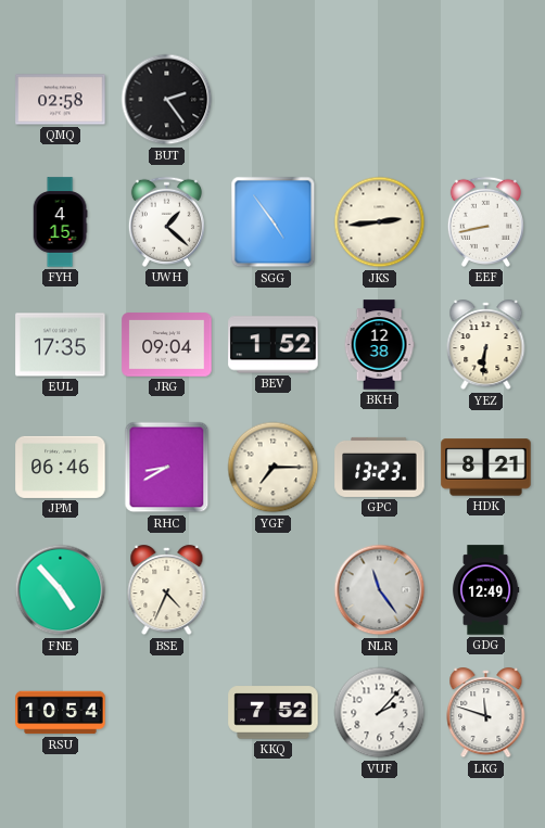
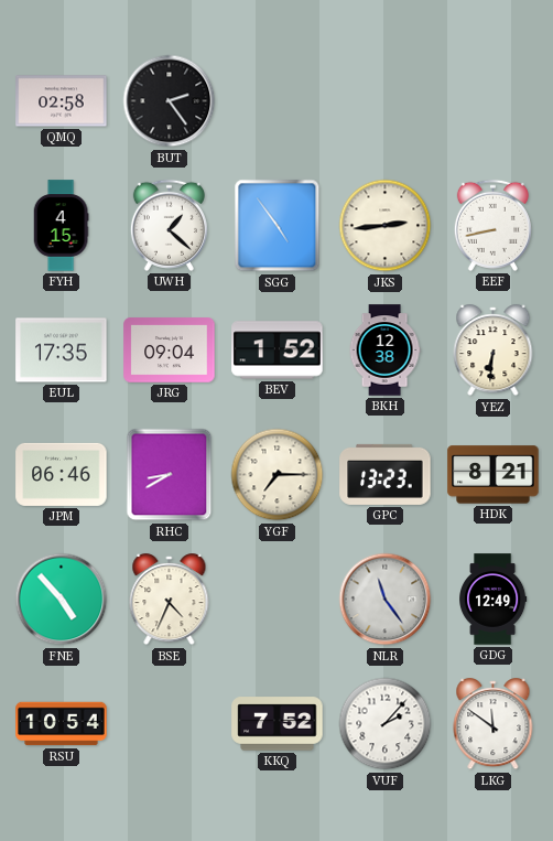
LKG: 11:48 -> 11:51 (494, 724)
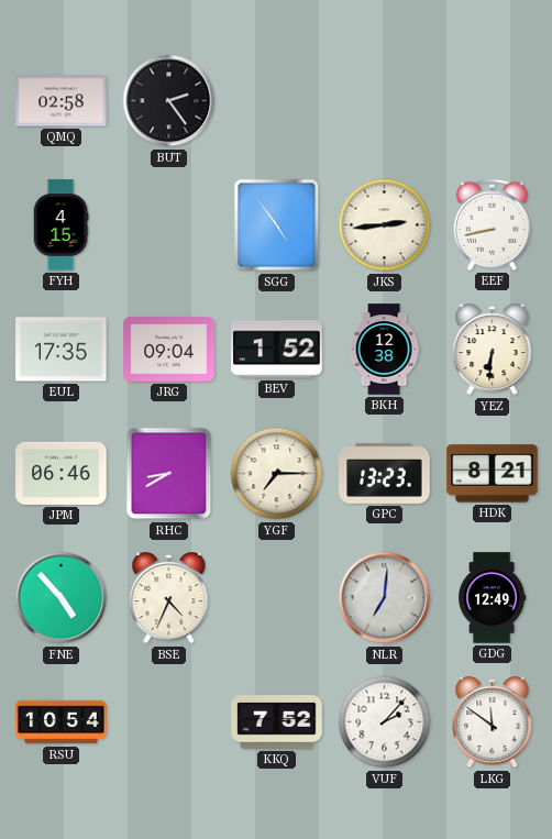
UWH: 1:22 -> none (169, 225)
NLR: 11:24 -> 7:01 (385, 598)
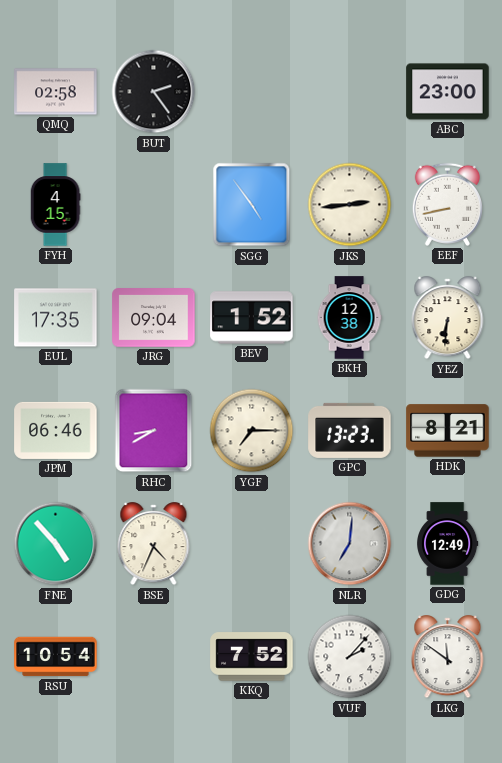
ABC: none -> 23:00 (448, 92)
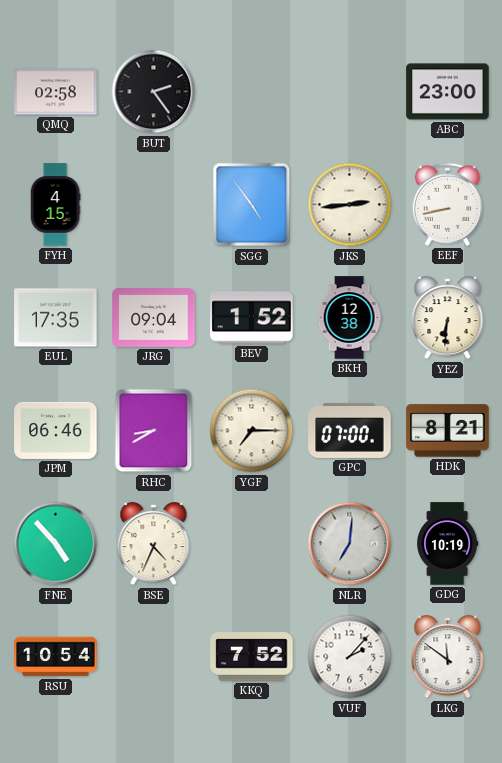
GPC: 13:23 -> 07:00 (350, 430)
GDG: 12:49 -> 10:19 (448, 544)
